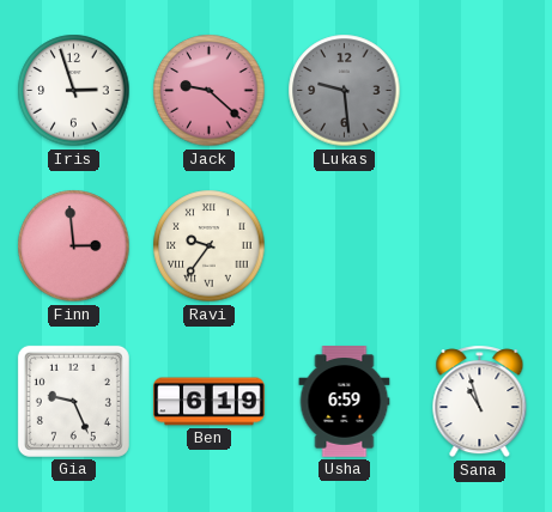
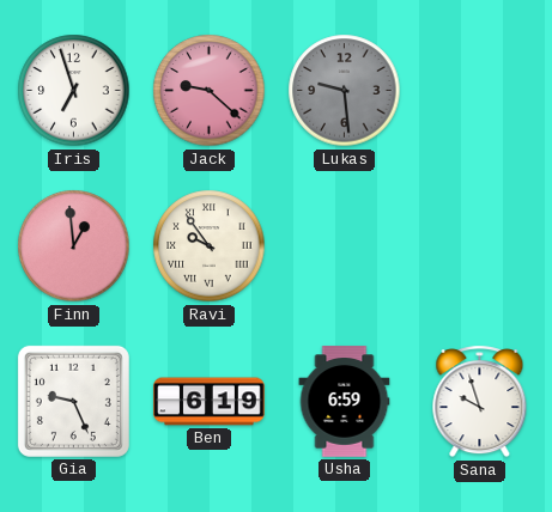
Iris: 2:57 -> 6:57 (74, 91)
Finn: 2:59 -> 12:59 (74, 246)
Ravi: 9:36 -> 9:54 (210, 246)
Sana: 10:57 -> 9:57 (480, 402)
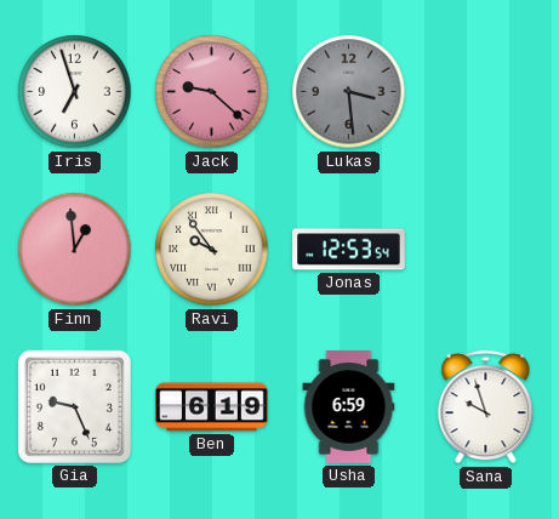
Lukas: 9:29 -> 3:29 (349, 92)
Jonas: none -> 12:53 (349, 250)
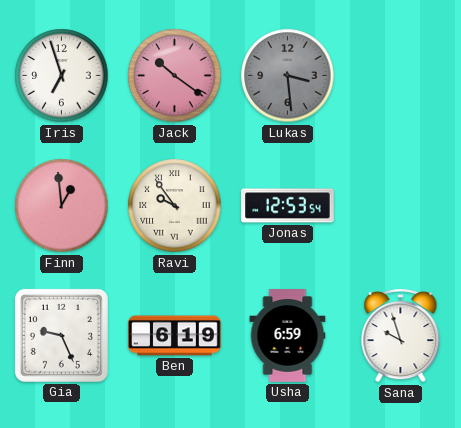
Jack: 9:22 -> 10:21 (175, 76)
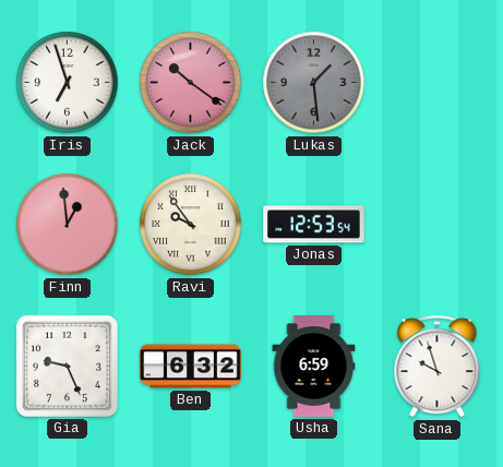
Lukas: 3:29 -> 1:29 (314, 83)
Ben: 6:19 -> 6:32 (191, 367)
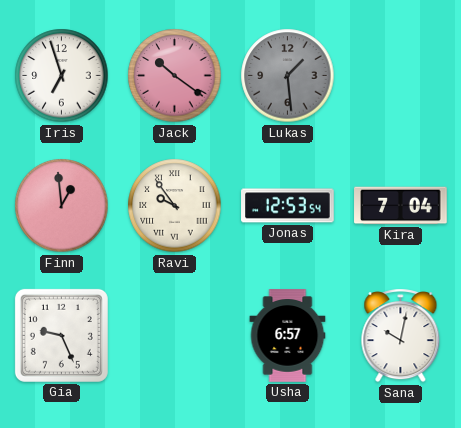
Kira: none -> 7:04 (401, 206)
Ben: 6:32 -> none (191, 367)
Usha: 6:59 -> 6:57 (288, 336)
Sana: 9:57 -> 10:02 (401, 336)
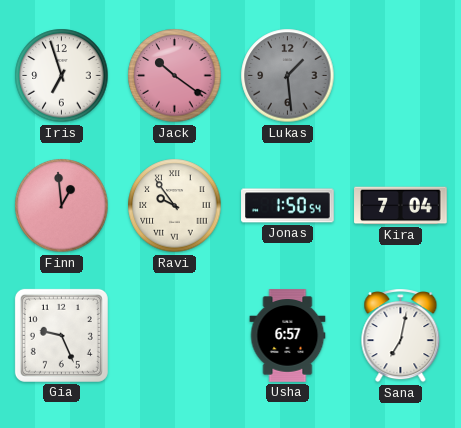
Jonas: 12:53 -> 1:50 (288, 206)
Sana: 10:02 -> 7:02 (401, 336)
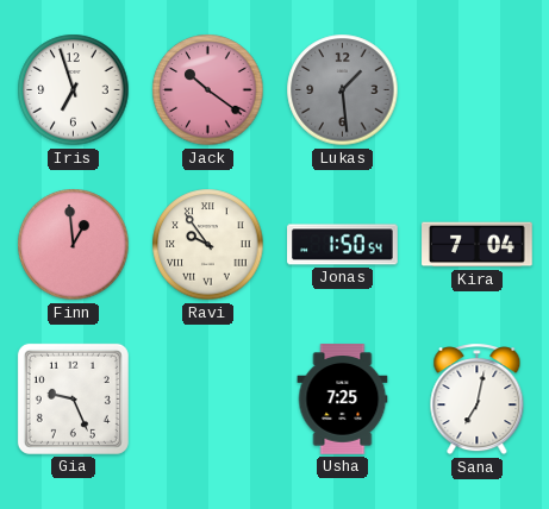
Usha: 6:57 -> 7:25 (343, 400)
